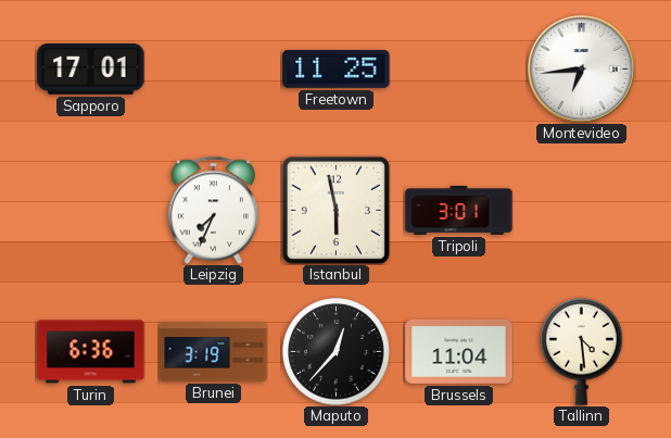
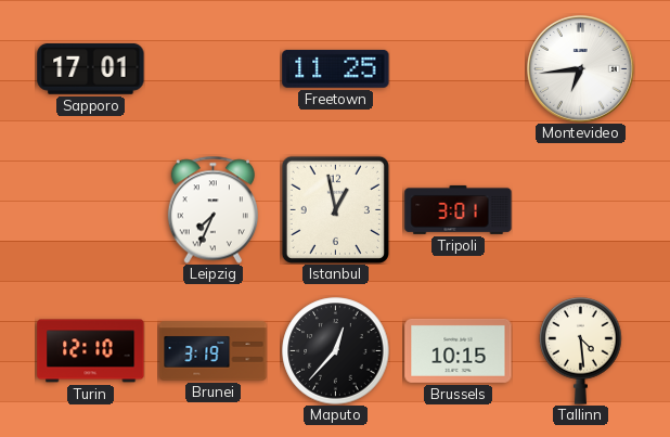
Istanbul: 5:58 -> 12:58 (335, 209)
Turin: 6:36 -> 12:10 (91, 351)
Brussels: 11:04 -> 10:15 (459, 350)
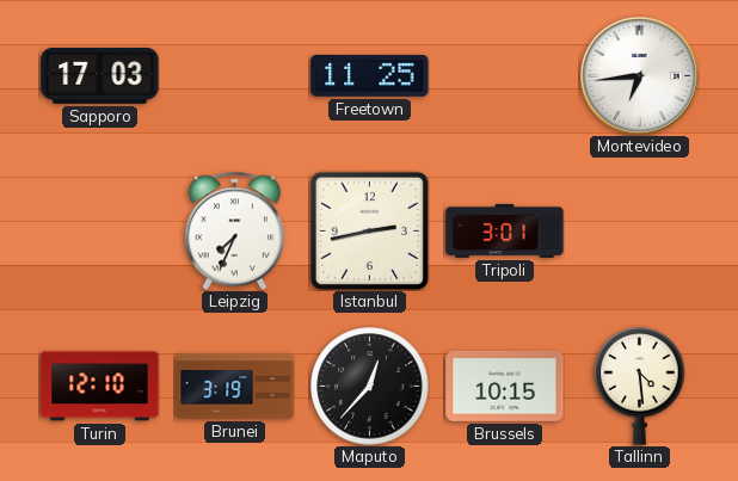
Sapporo: 17:01 -> 17:03 (100, 75)
Istanbul: 12:58 -> 2:43 (369, 230)
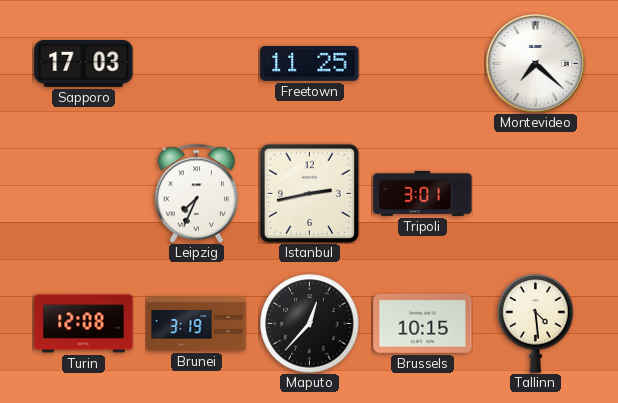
Montevideo: 6:44 -> 7:22 (536, 64)
Turin: 12:10 -> 12:08 (84, 324)
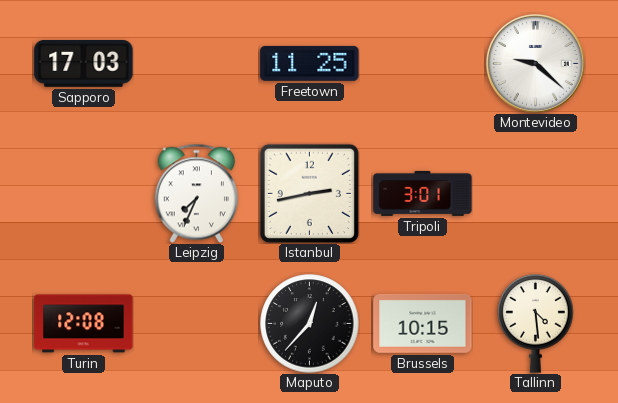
Montevideo: 7:22 -> 9:22 (536, 64)
Brunei: 3:19 -> none (197, 324)
